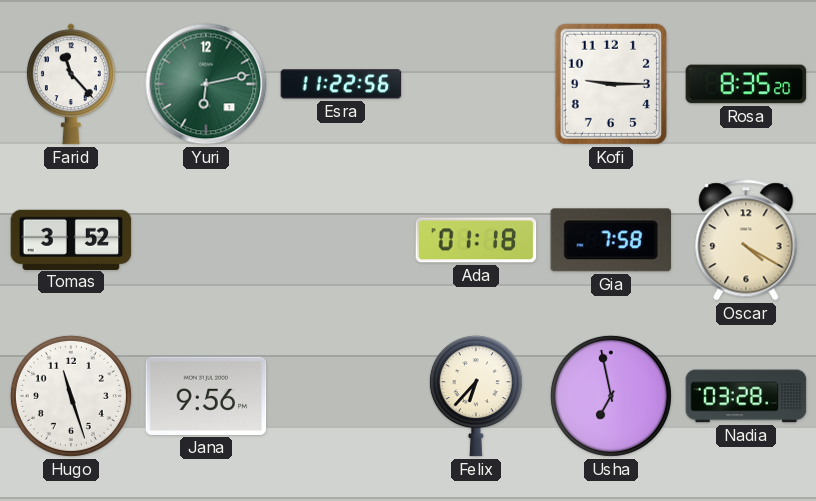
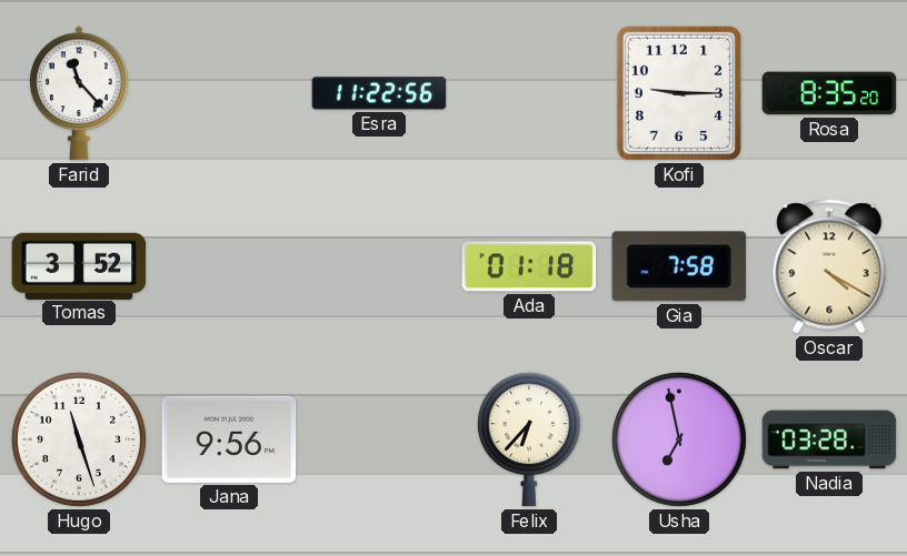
Yuri: 6:13 -> none (206, 84)
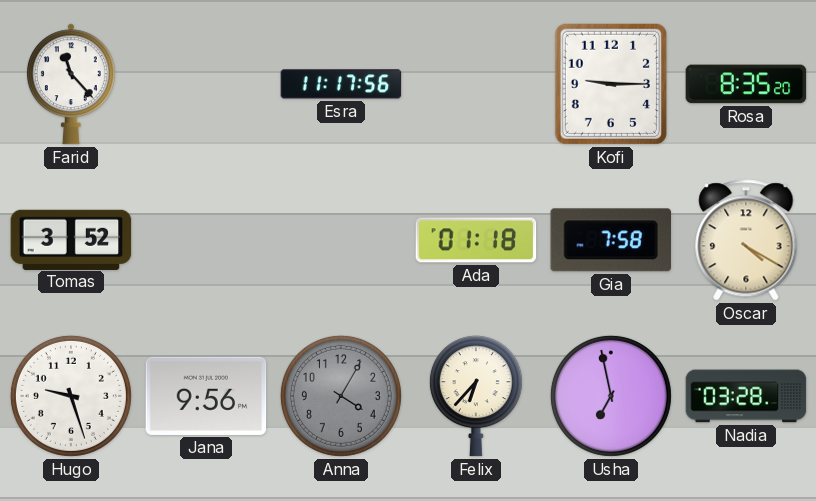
Esra: 11:22 -> 11:17 (341, 84)
Hugo: 11:27 -> 9:27 (71, 396)
Anna: none -> 4:05 (341, 396)
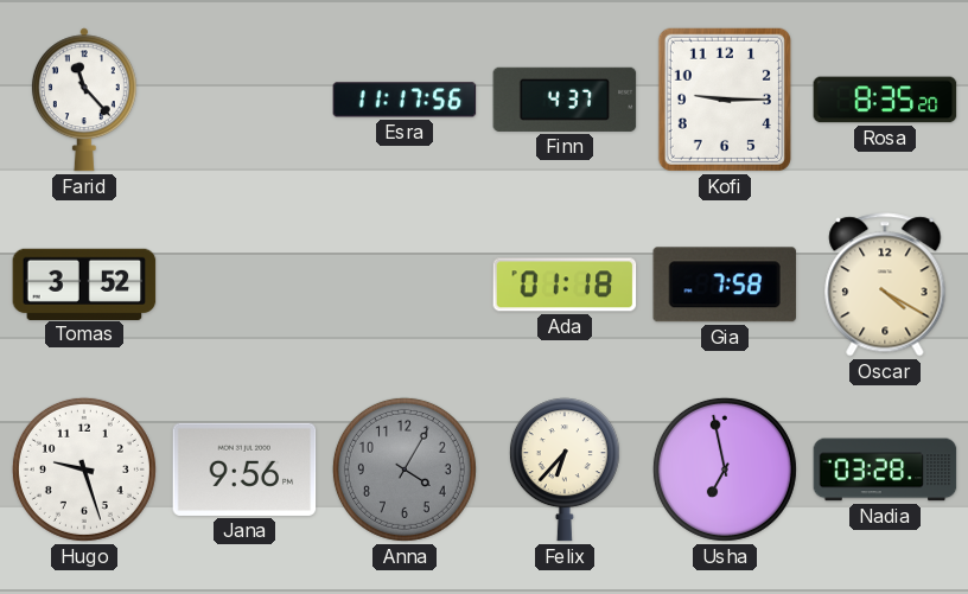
Finn: none -> 4:37 (565, 100)
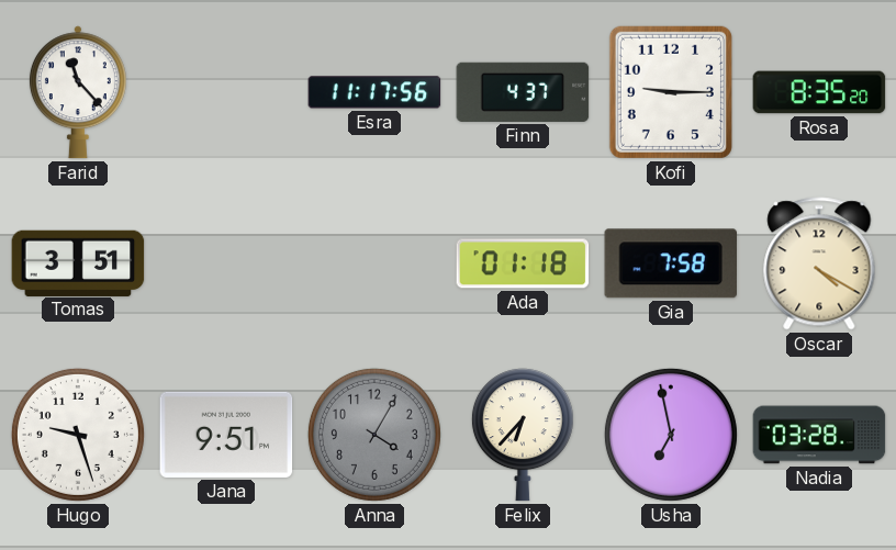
Tomas: 3:52 -> 3:51 (78, 262)
Jana: 9:56 -> 9:51 (226, 435)
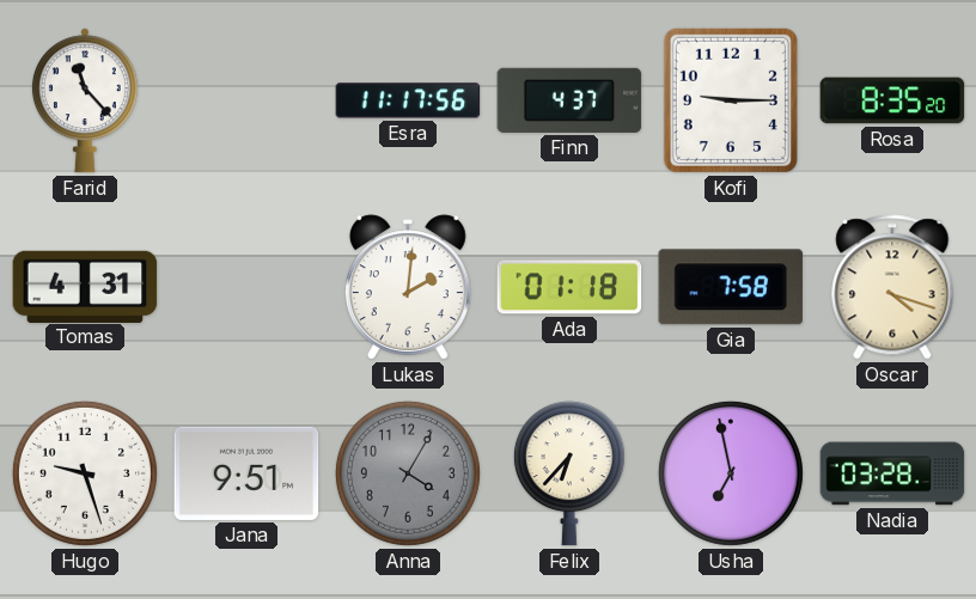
Tomas: 3:51 -> 4:31 (85, 286)
Lukas: none -> 2:01 (408, 287)
Oscar: 4:20 -> 4:18 (892, 287)
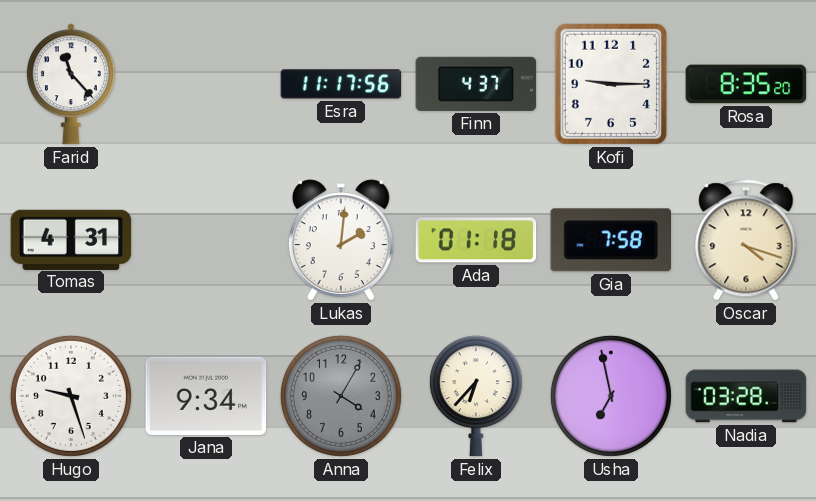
Jana: 9:51 -> 9:34 (206, 396)
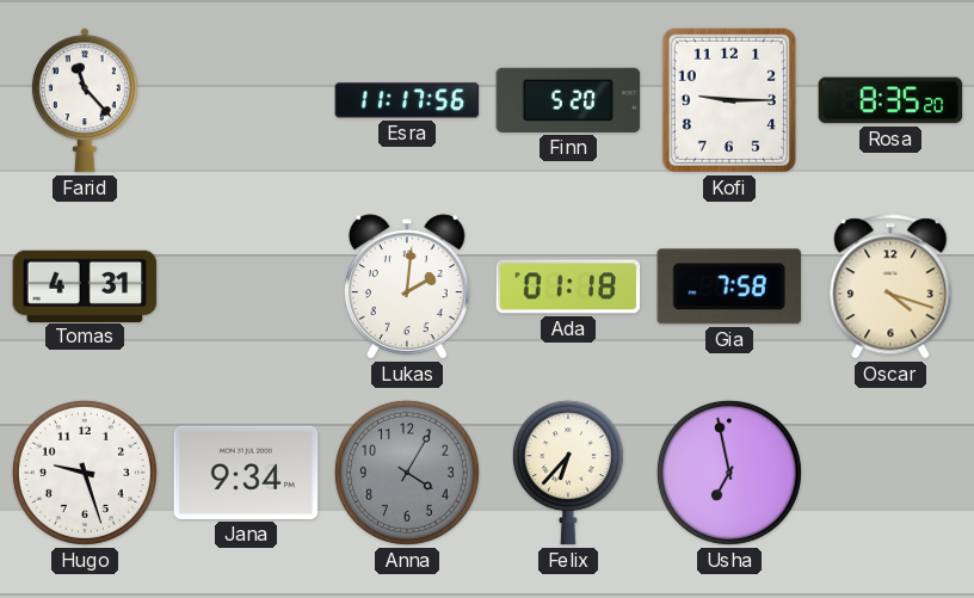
Finn: 4:37 -> 5:20 (568, 100)
Nadia: 03:28 -> none (746, 396)
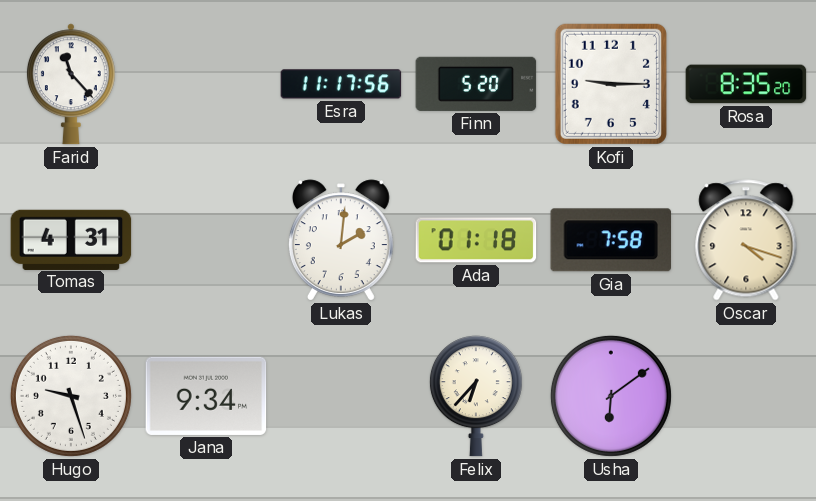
Anna: 4:05 -> none (407, 473)
Usha: 6:58 -> 6:09 (611, 396)
